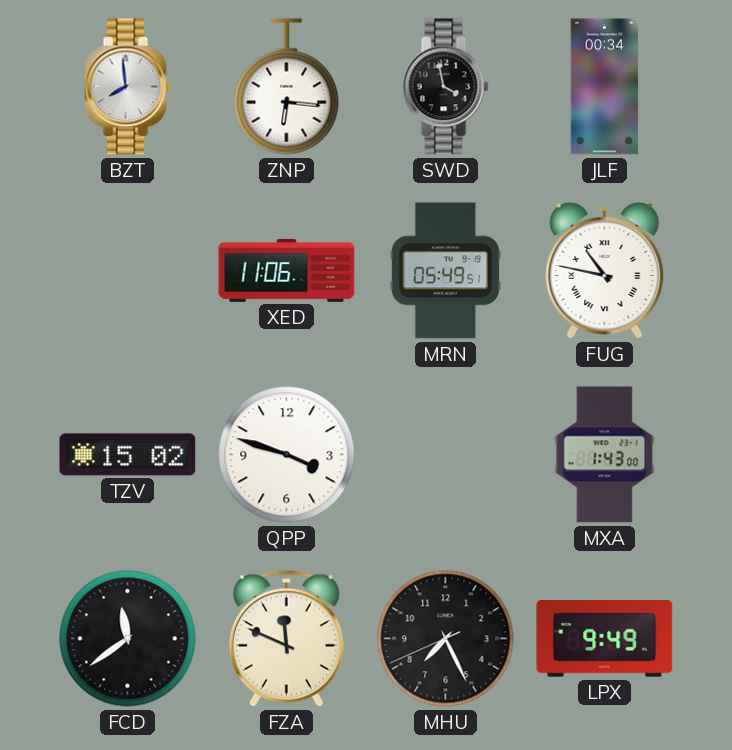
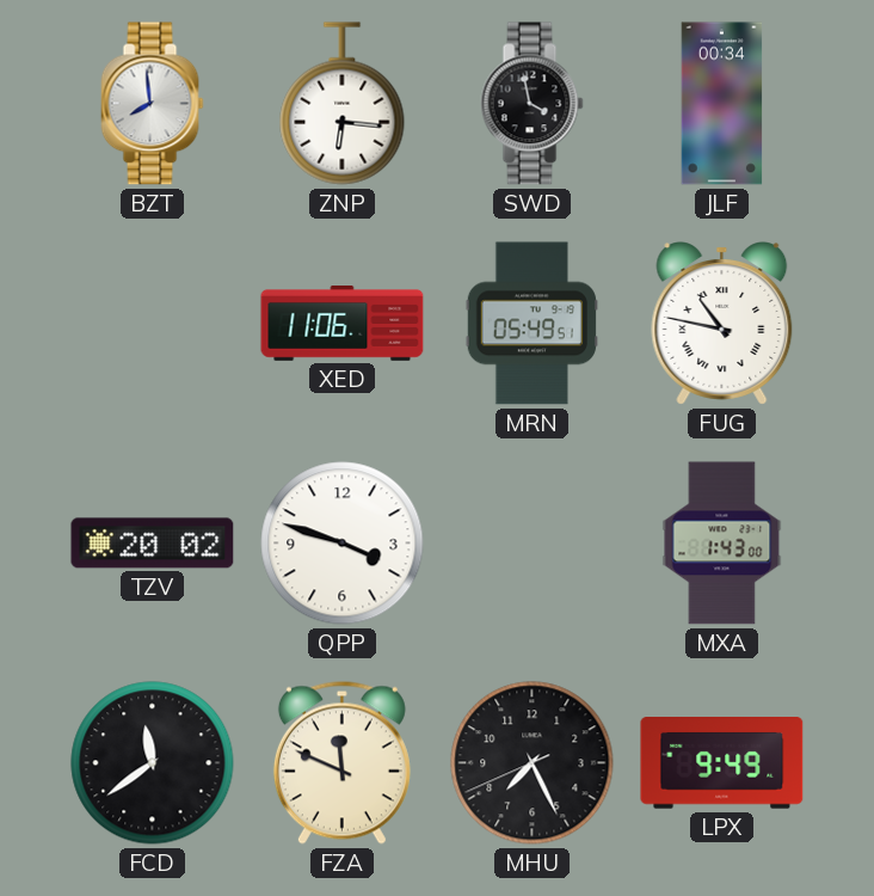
TZV: 15:02 -> 20:02 (153, 544)
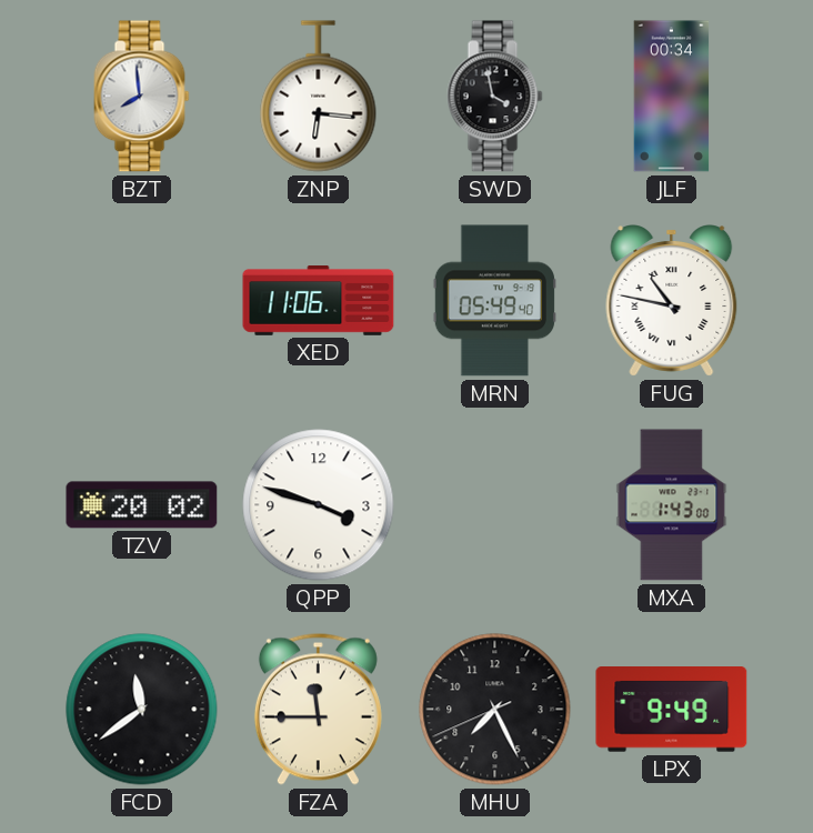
MRN: 05:49:51 -> 05:49:40 (494, 301)
FZA: 11:49 -> 11:45 (318, 709)
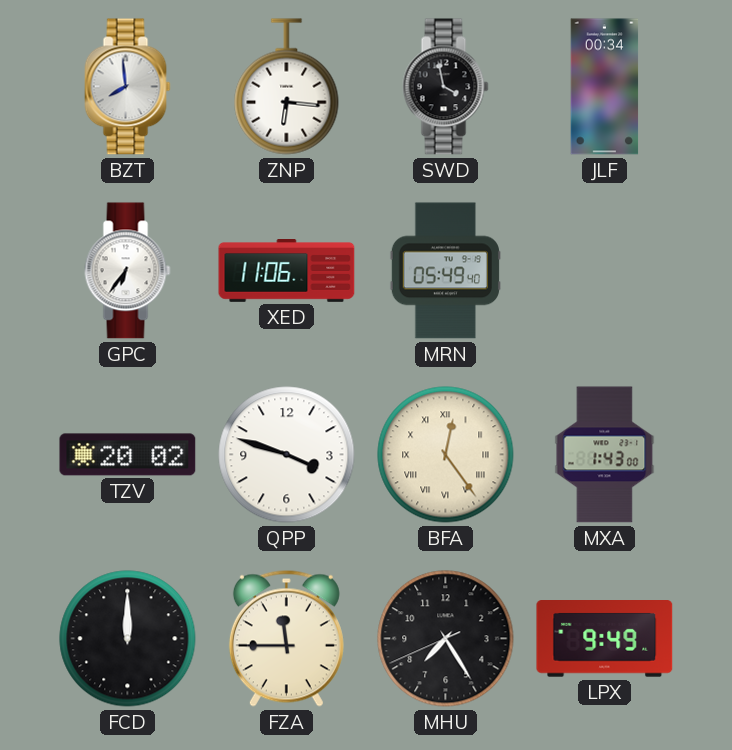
GPC: none -> 6:36 (128, 271)
FUG: 10:47 -> none (672, 301)
BFA: none -> 12:24 (446, 455)
FCD: 11:39 -> 12:00 (128, 639)
MHU: 7:25 -> 7:24 (446, 639)
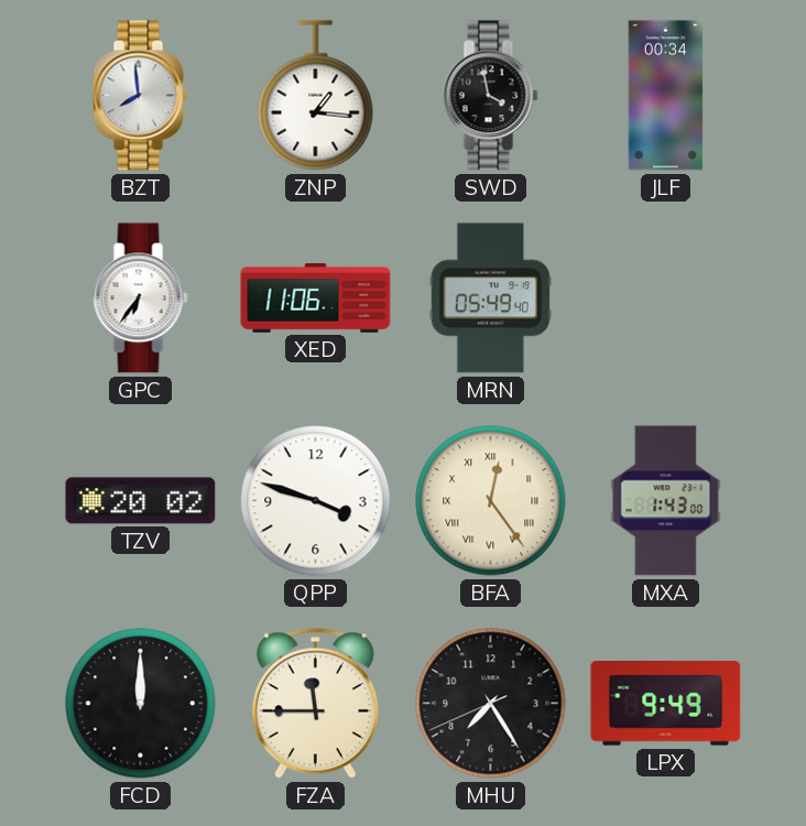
ZNP: 6:16 -> 1:16 (316, 96)
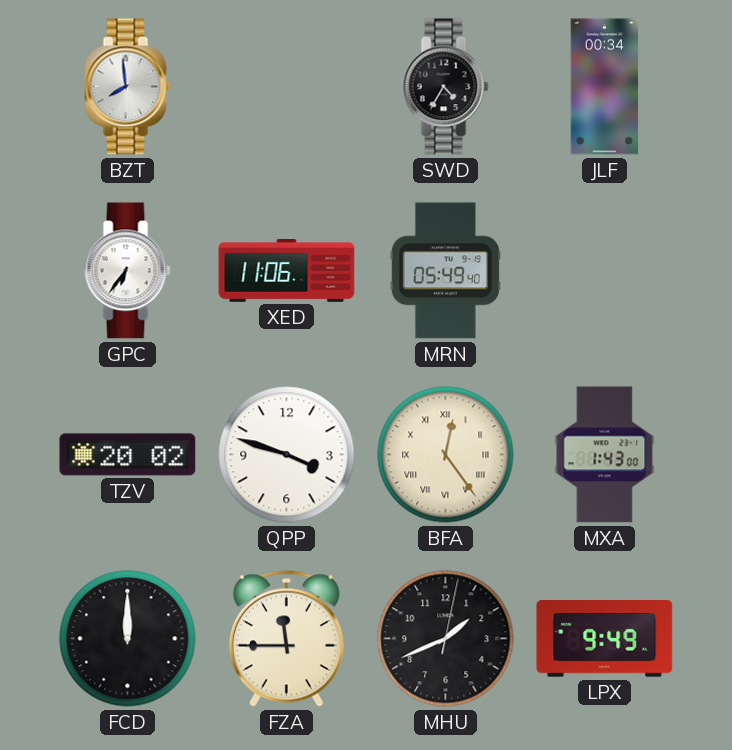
ZNP: 1:16 -> none (316, 96)
SWD: 3:58 -> 4:35 (446, 87)
MHU: 7:24 -> 1:41 (446, 639)
